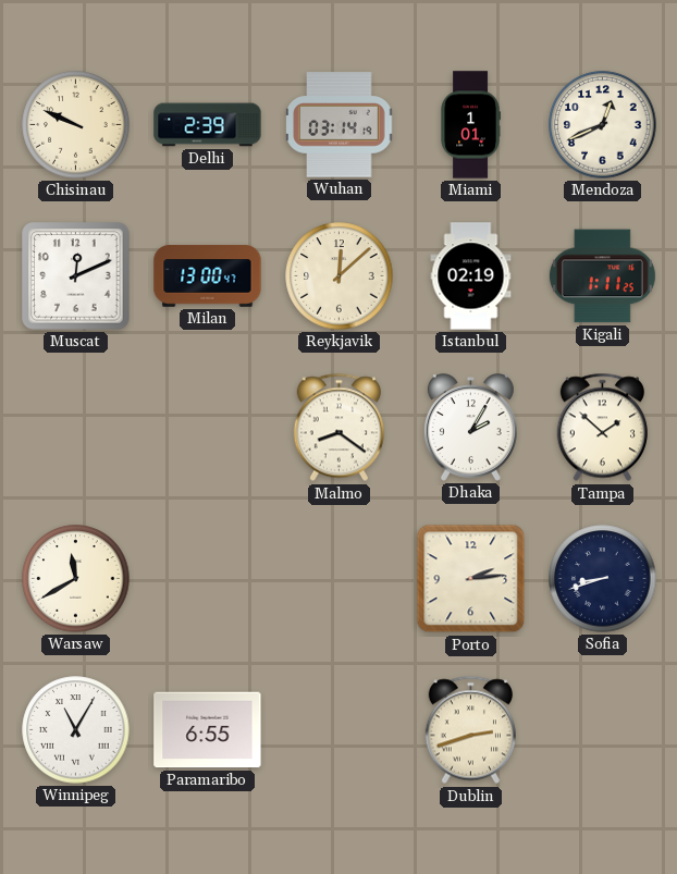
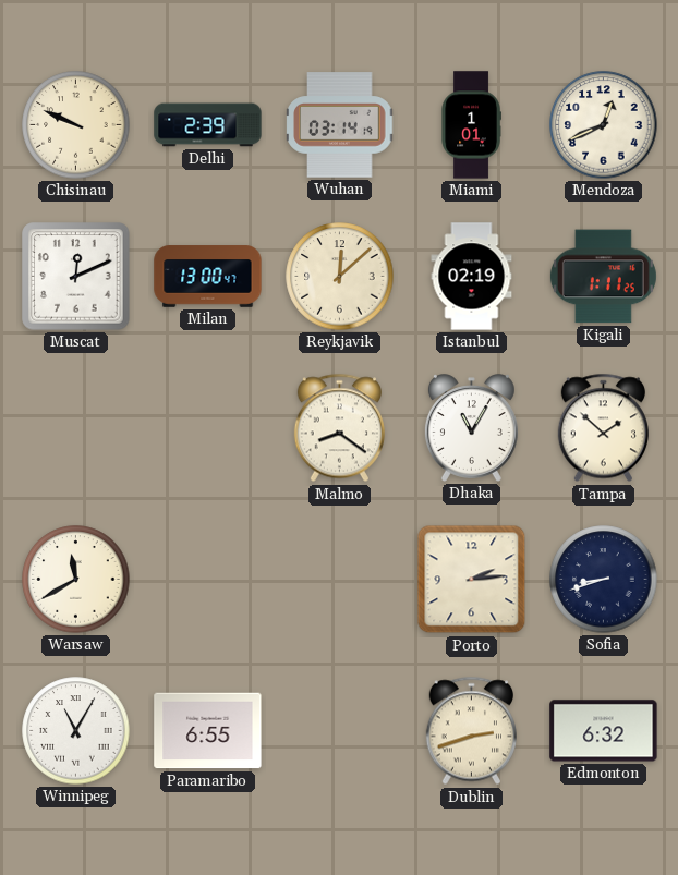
Dhaka: 2:05 -> 11:05 (471, 428)
Edmonton: none -> 6:32 (604, 731)
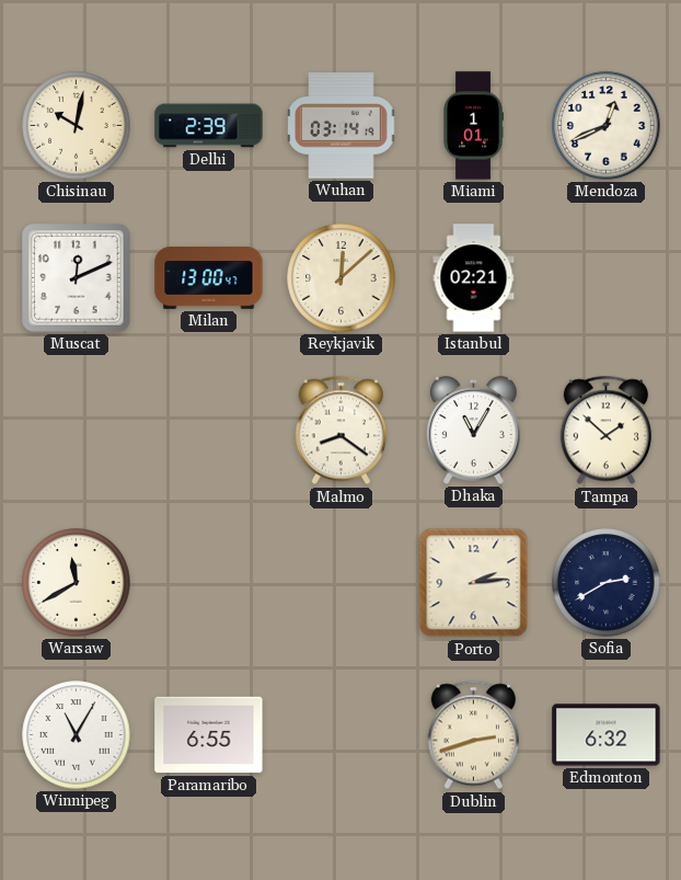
Chisinau: 9:49 -> 10:02 (77, 126)
Istanbul: 02:19 -> 02:21 (474, 278)
Kigali: 1:11 -> none (603, 277)
Sofia: 8:42 -> 2:40 (607, 583)
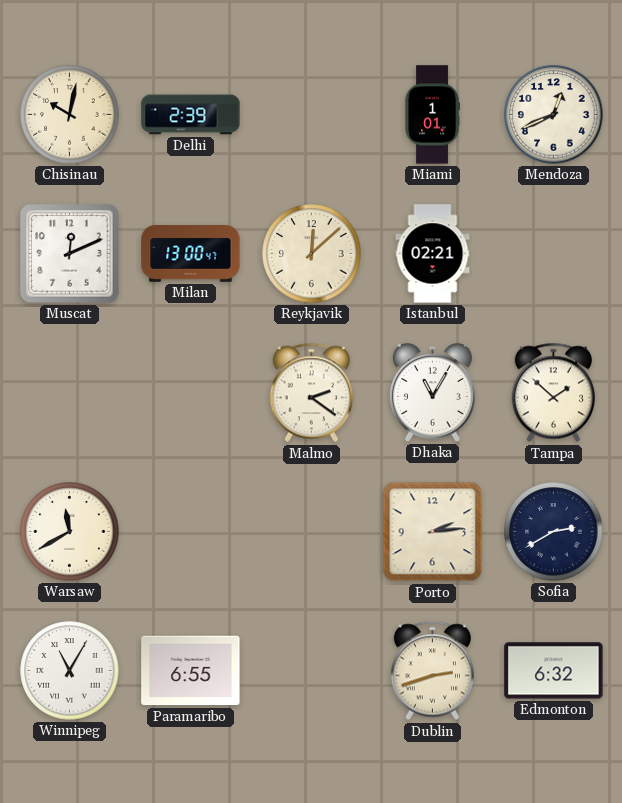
Wuhan: 03:14 -> none (342, 126)
Malmo: 8:21 -> 2:21 (311, 393)
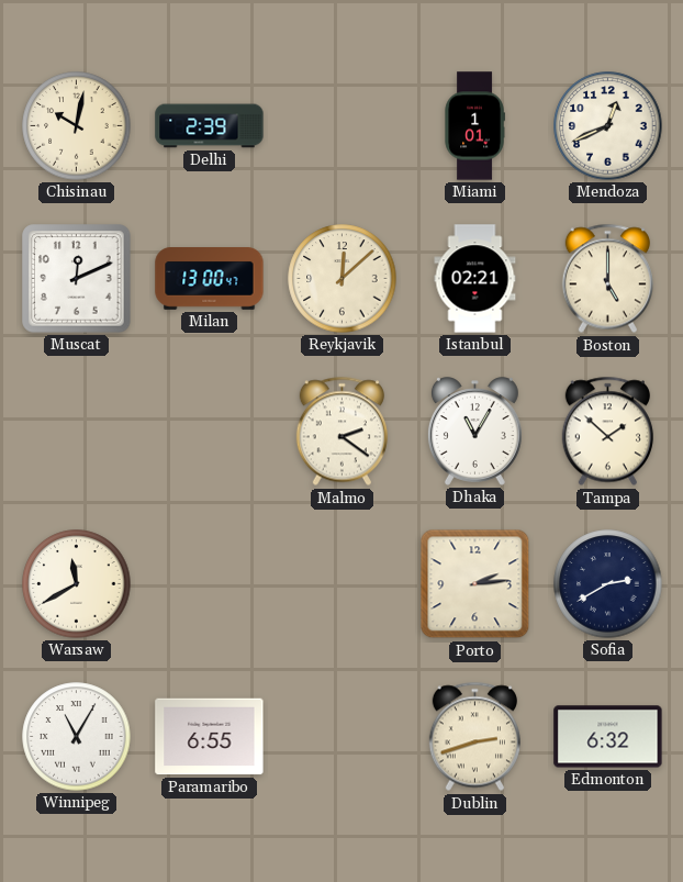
Boston: none -> 5:00 (607, 279)
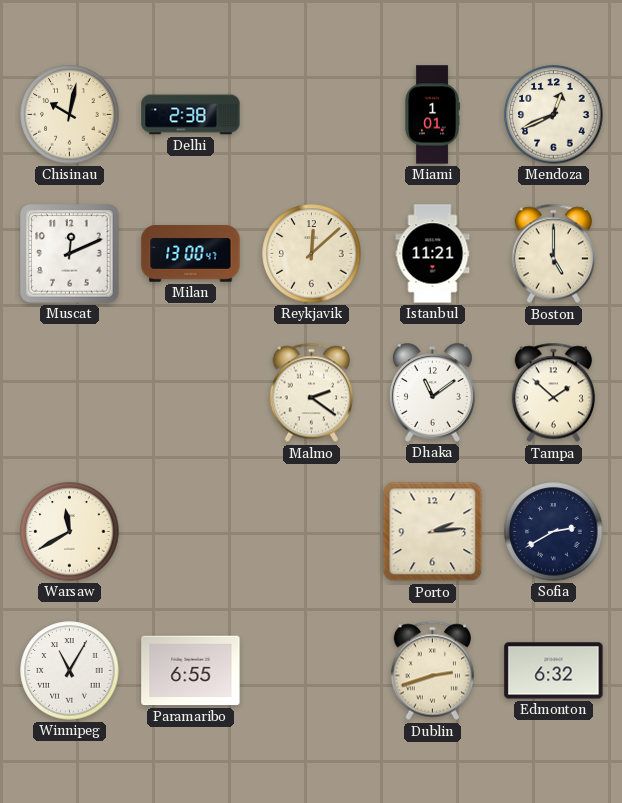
Delhi: 2:39 -> 2:38 (191, 115)
Istanbul: 02:21 -> 11:21 (433, 254)
Dhaka: 11:05 -> 11:09 (432, 393)
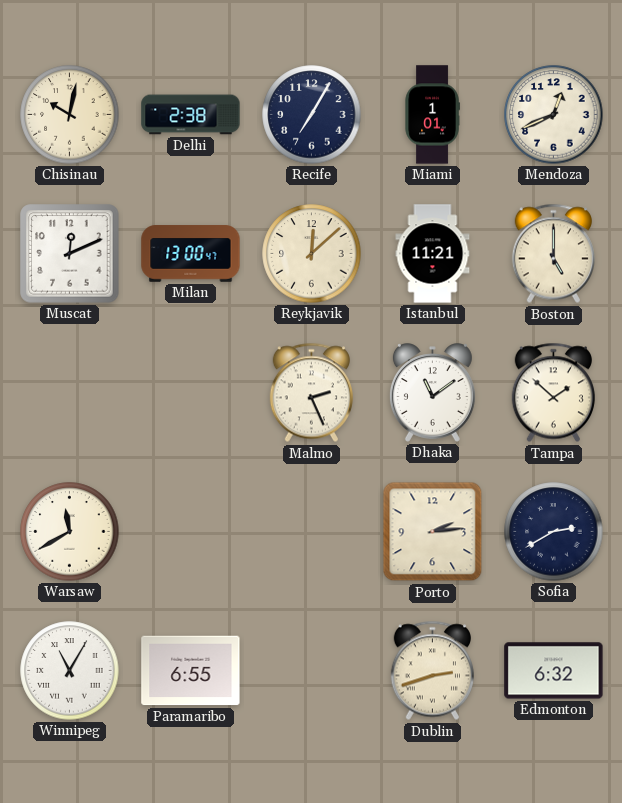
Recife: none -> 7:05 (312, 115)
Malmo: 2:21 -> 2:26 (311, 393)
